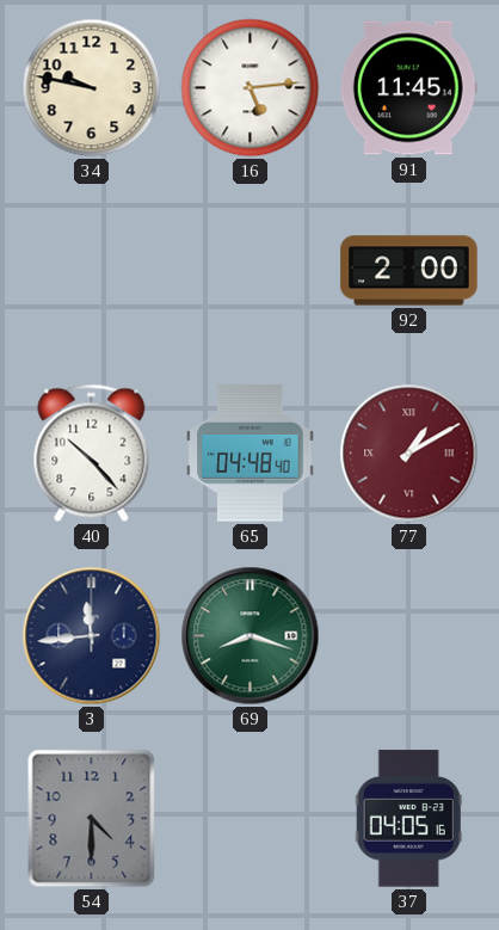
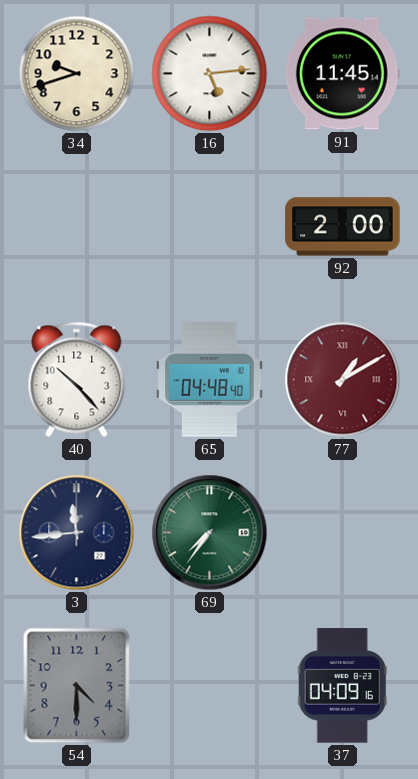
34: 9:47 -> 9:42 (77, 74)
69: 8:18 -> 7:36 (210, 533)
37: 04:05 -> 04:09 (342, 686)
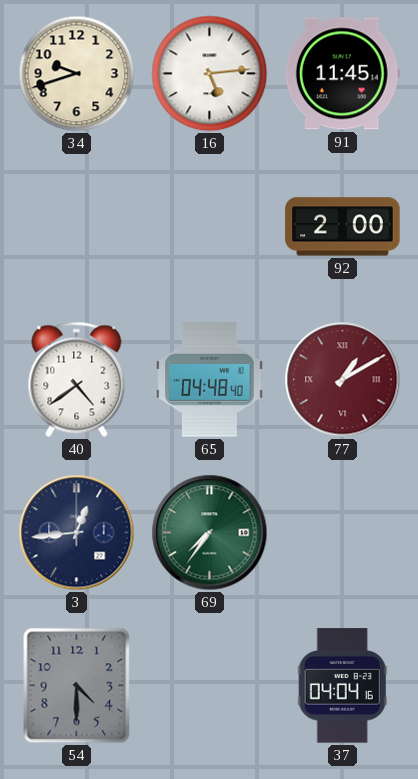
40: 10:23 -> 4:39 (77, 380)
3: 11:44 -> 12:44 (77, 533)
37: 04:09 -> 04:04 (342, 686)
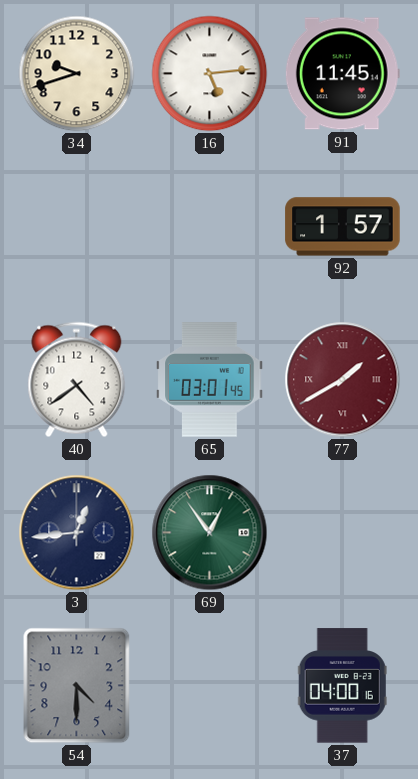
92: 2:00 -> 1:57 (343, 227)
65: 04:48 -> 03:01 (210, 380)
77: 1:10 -> 1:40 (343, 380)
69: 7:36 -> 12:54 (210, 533)
37: 04:04 -> 04:00 (342, 686)
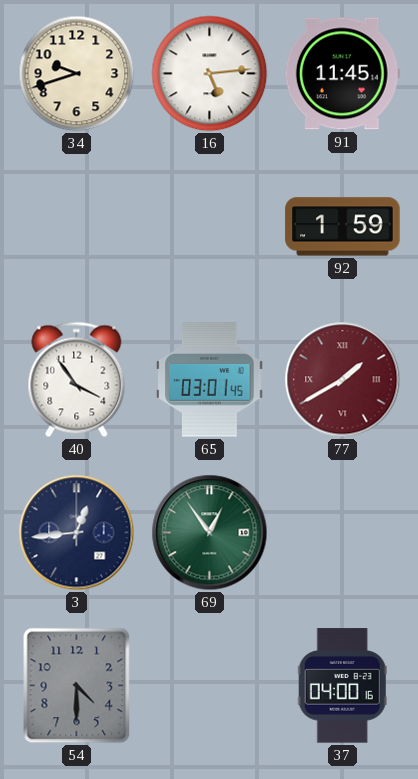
92: 1:57 -> 1:59 (343, 227)
40: 4:39 -> 3:54 (77, 380)
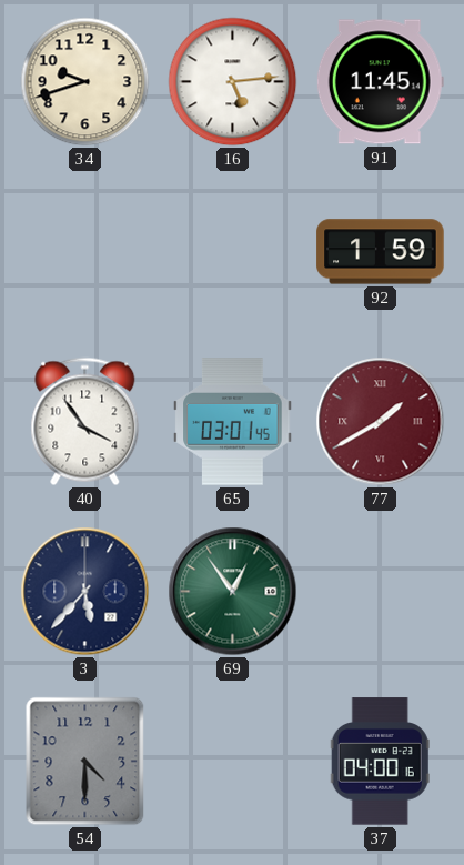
3: 12:44 -> 5:37 (85, 592)
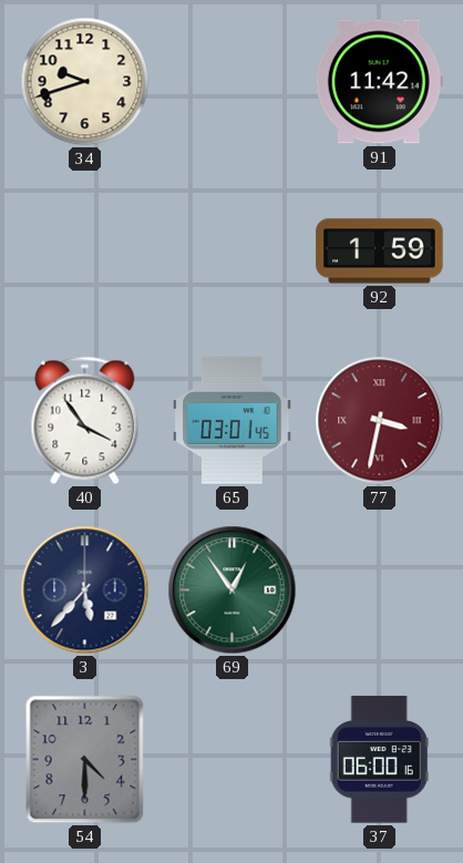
16: 5:14 -> none (233, 82)
91: 11:45 -> 11:42 (379, 82)
77: 1:40 -> 3:32 (380, 421)
37: 04:00 -> 06:00 (379, 760)
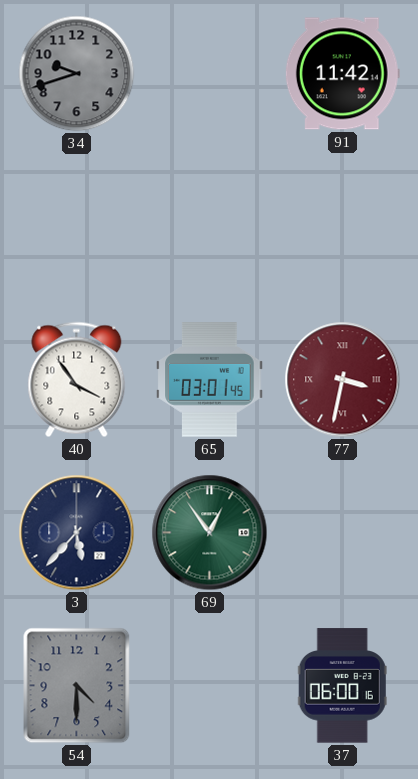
34 dial: cream -> grey (77, 74)
92: 1:59 -> none (380, 251)
